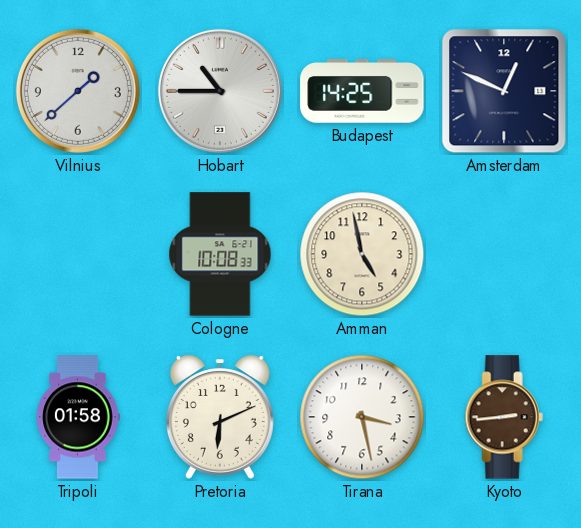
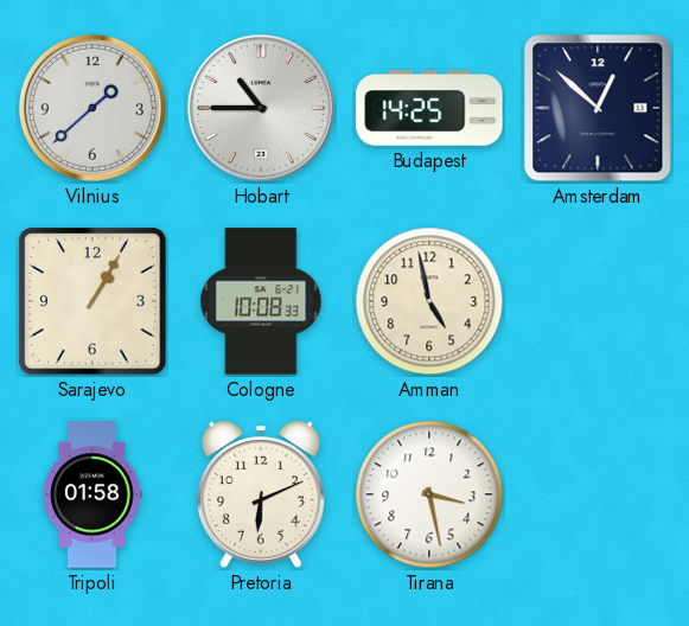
Amsterdam: 12:49 -> 12:52 (598, 108)
Sarajevo: none -> 1:05 (92, 301)
Kyoto: 2:44 -> none (504, 417)
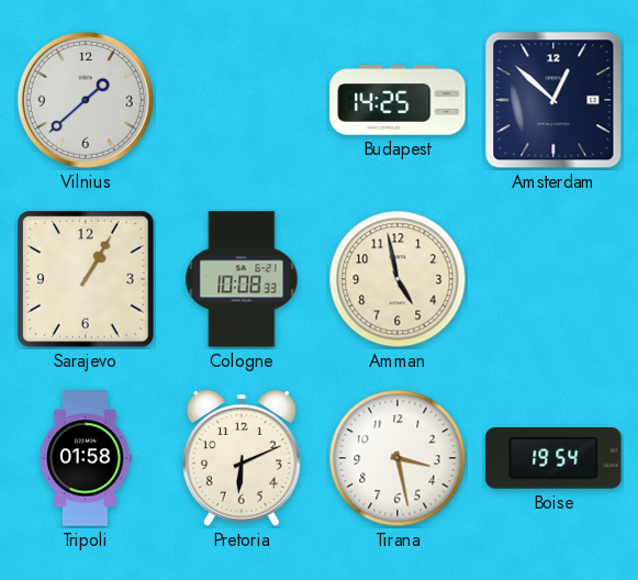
Hobart: 10:45 -> none (261, 108)
Boise: none -> 19:54 (553, 459)
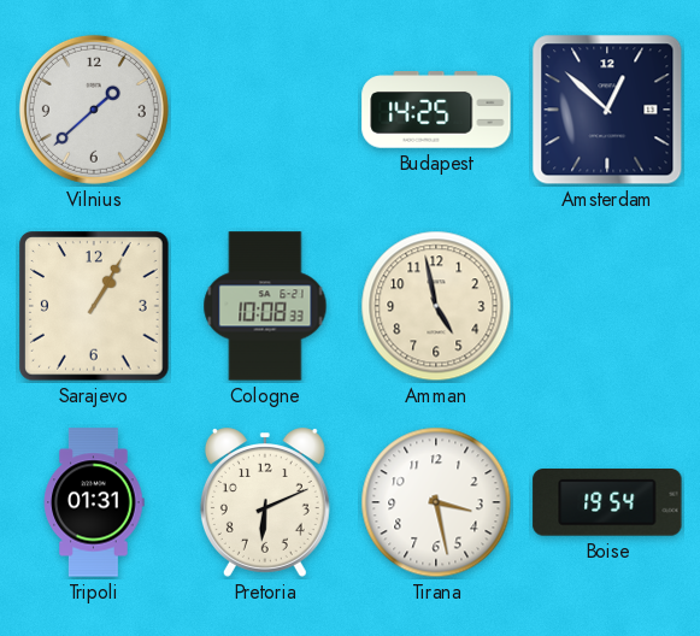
Tripoli: 01:58 -> 01:31 (94, 502)
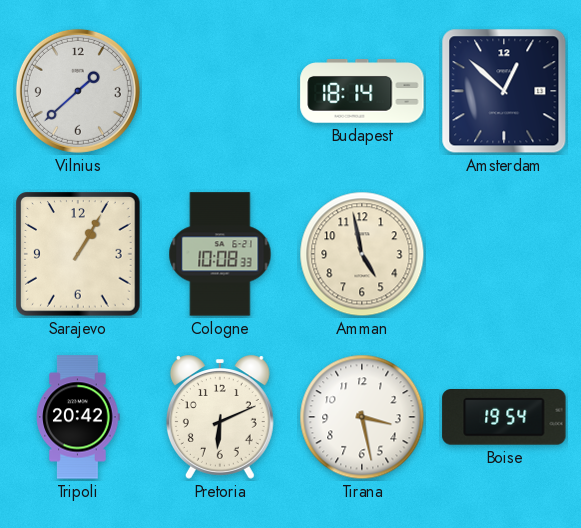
Budapest: 14:25 -> 18:14 (362, 91)
Tripoli: 01:31 -> 20:42 (78, 417)
